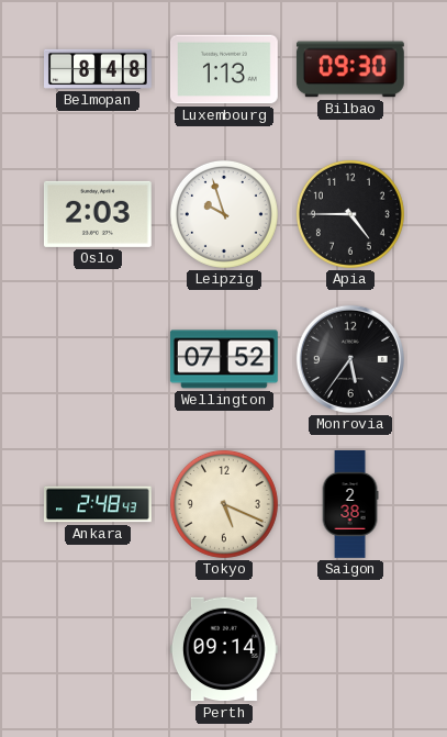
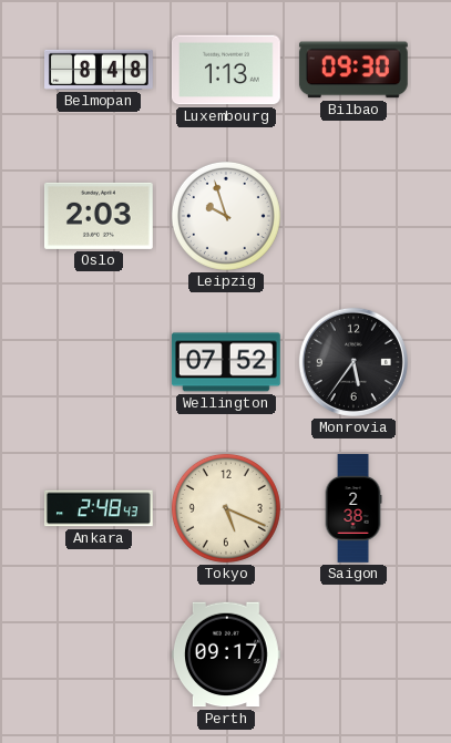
Apia: 4:45 -> none (350, 214)
Perth: 09:14 -> 09:17 (226, 654)
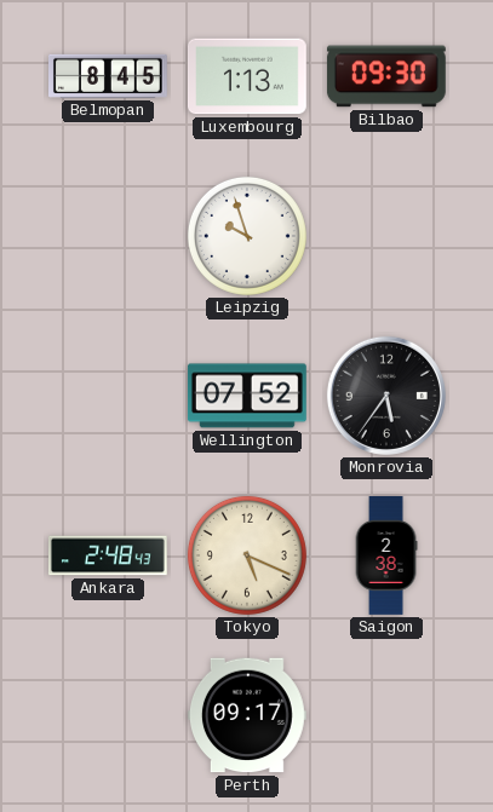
Belmopan: 8:48 -> 8:45 (109, 76)
Oslo: 2:03 -> none (99, 216)
